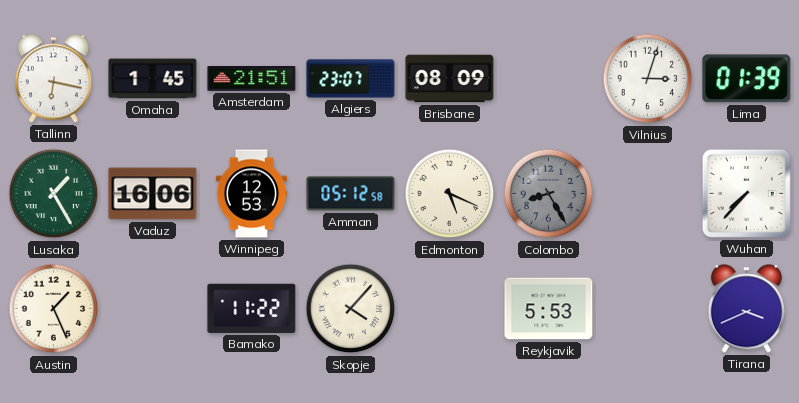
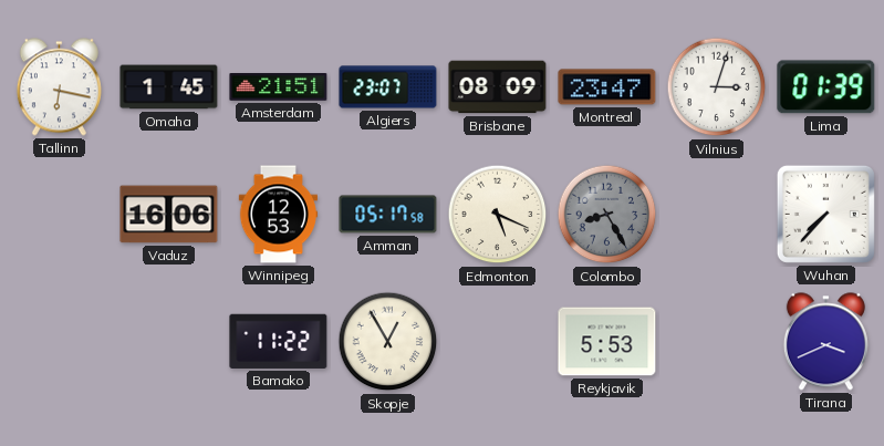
Montreal: none -> 23:47 (607, 87)
Lusaka: 1:25 -> none (54, 194)
Amman: 05:12 -> 05:17 (388, 215)
Austin: 1:26 -> none (54, 309)
Skopje: 4:07 -> 12:55 (388, 342)
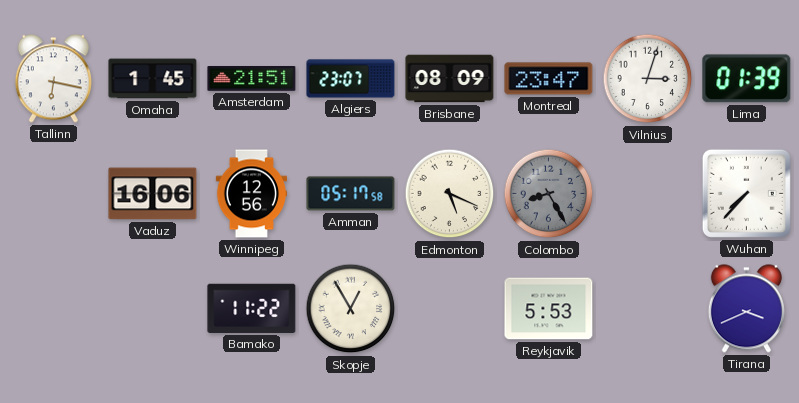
Winnipeg: 12:53 -> 12:56 (251, 194)
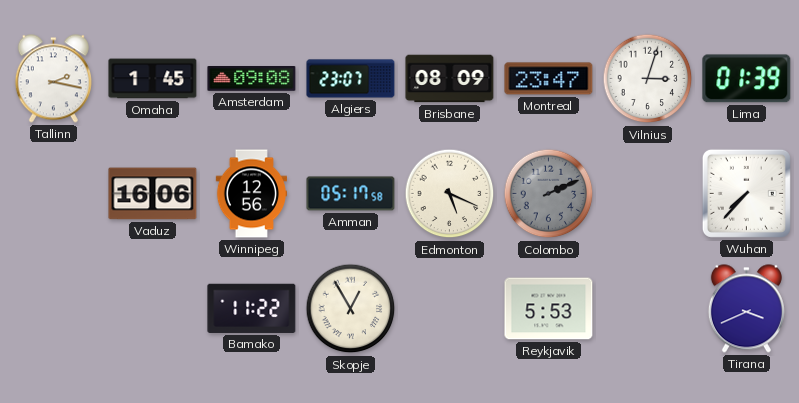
Tallinn: 6:17 -> 2:17 (53, 79)
Amsterdam: 21:51 -> 09:08 (252, 79)
Colombo: 8:25 -> 2:11 (549, 194)
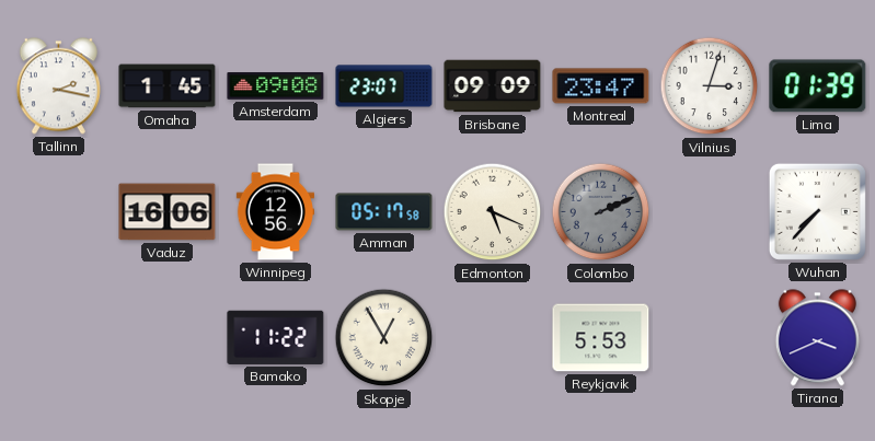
Brisbane: 08:09 -> 09:09 (493, 86)
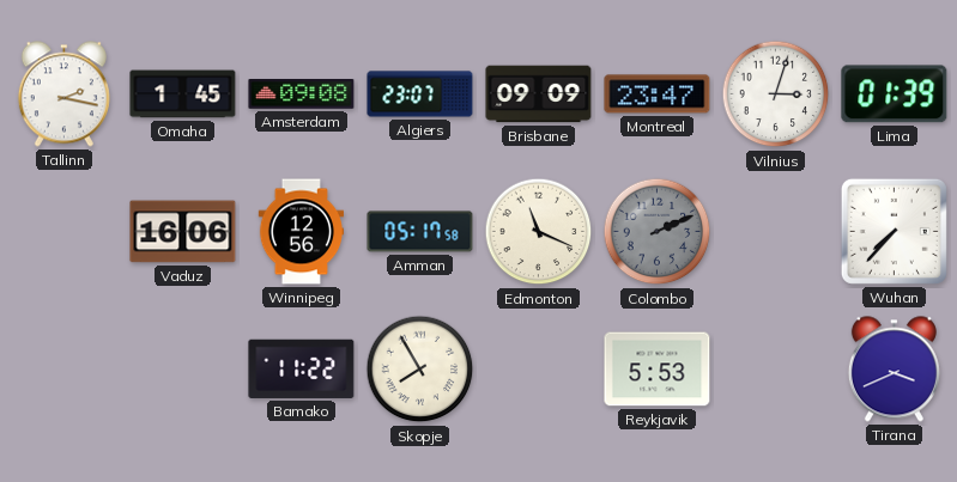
Edmonton: 5:19 -> 11:19 (539, 232)
Skopje: 12:55 -> 7:55 (420, 370)
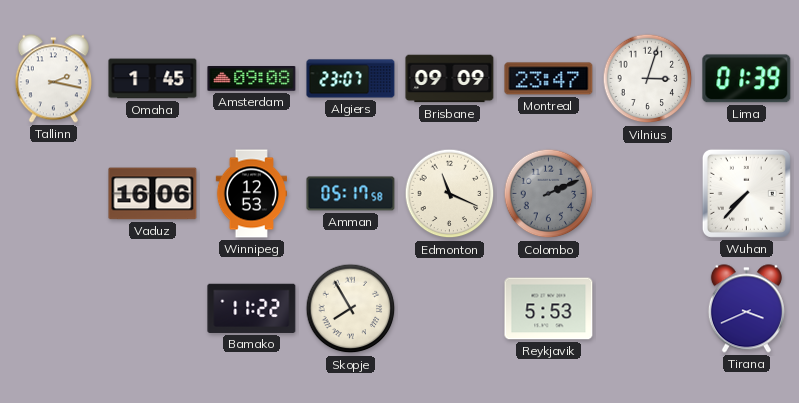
Winnipeg: 12:56 -> 12:53 (251, 194)
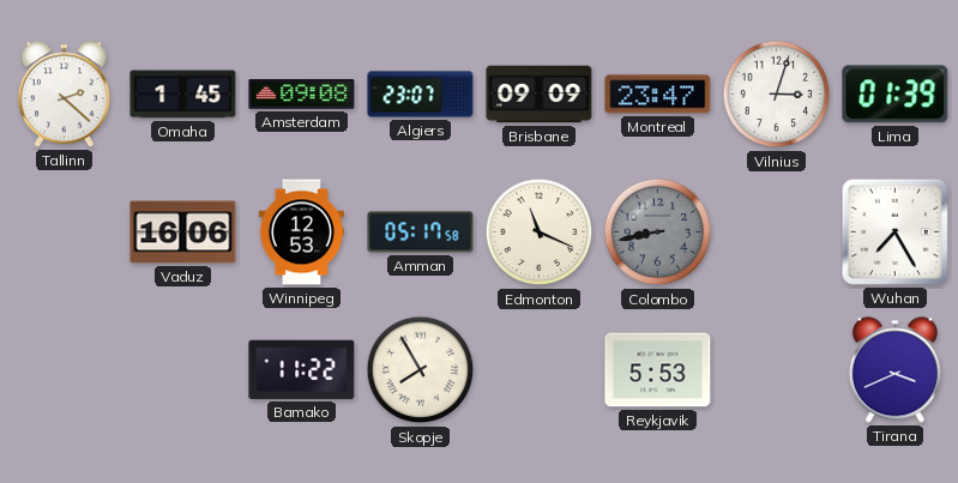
Tallinn: 2:17 -> 2:22 (64, 95)
Colombo: 2:11 -> 8:43 (658, 233)
Wuhan: 7:37 -> 7:25 (894, 231)
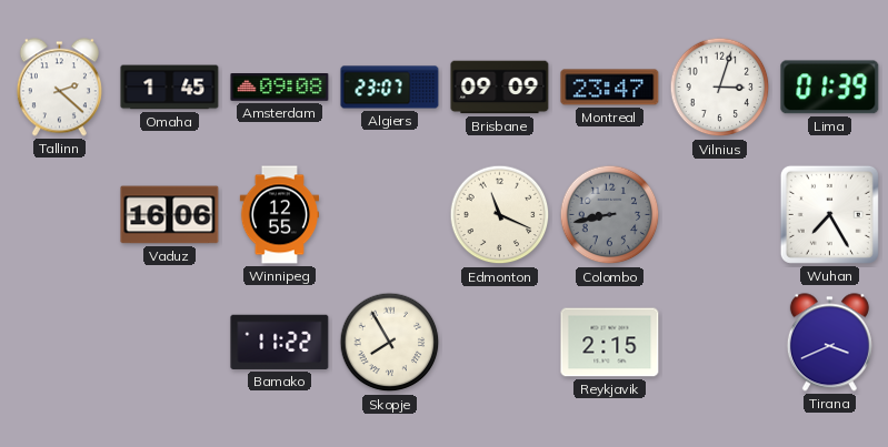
Winnipeg: 12:53 -> 12:55 (279, 215)
Amman: 05:17 -> none (421, 233)
Reykjavik: 5:53 -> 2:15 (610, 343)
